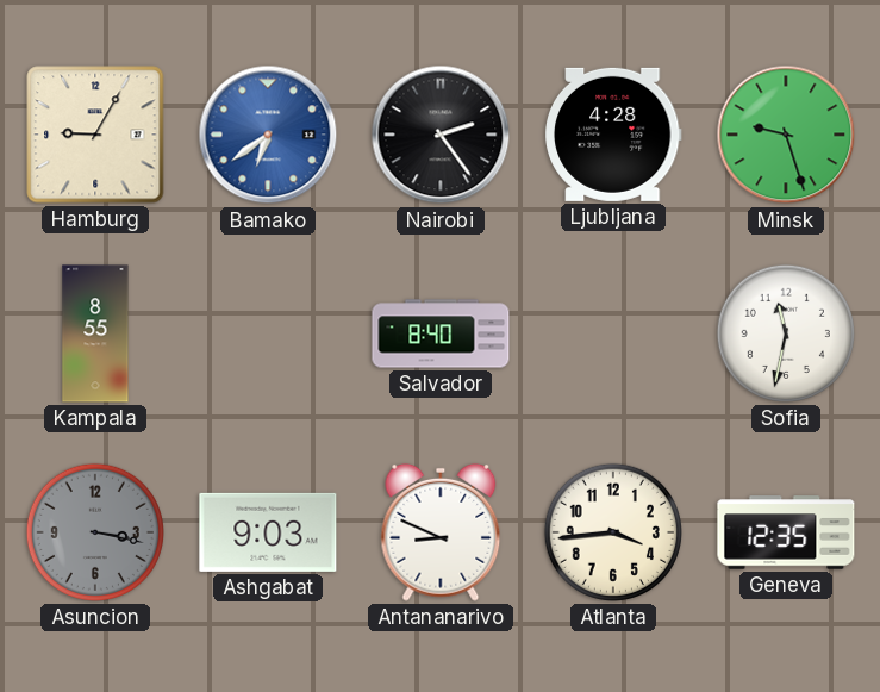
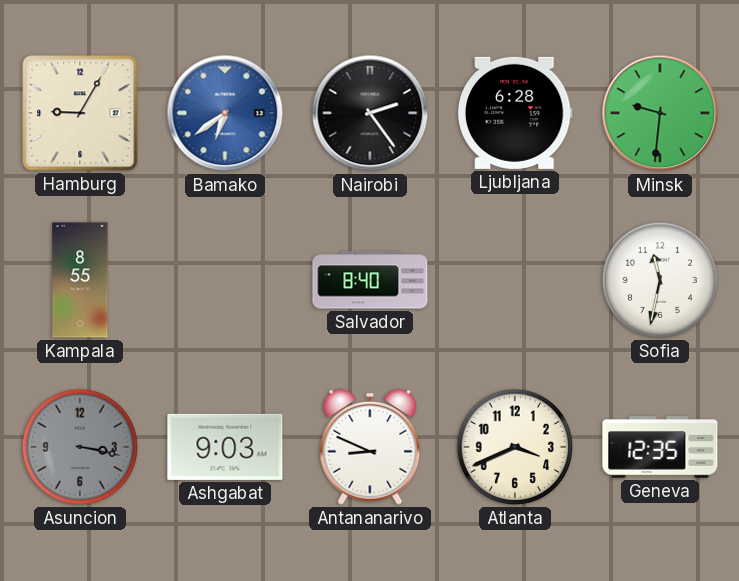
Ljubljana: 4:28 -> 6:28 (515, 113)
Minsk: 9:27 -> 9:31 (660, 113)
Atlanta: 3:44 -> 3:41 (515, 447)
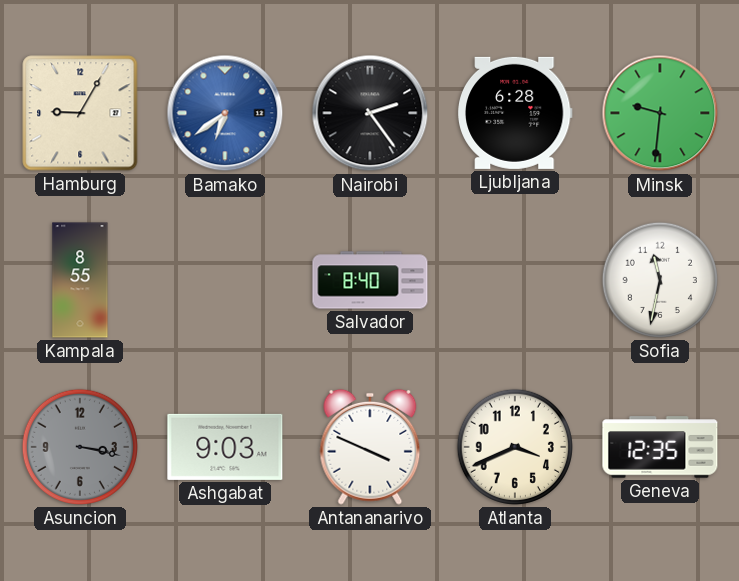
Antananarivo: 8:49 -> 3:49 (370, 447)
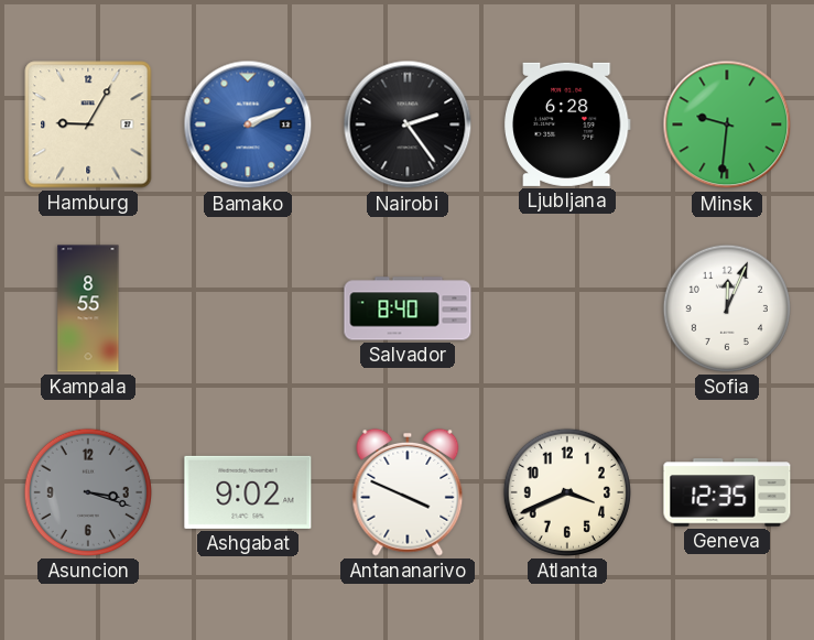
Bamako: 6:39 -> 2:11 (248, 124)
Sofia: 11:32 -> 12:04 (727, 308)
Asuncion: 3:17 -> 3:18 (88, 492)
Ashgabat: 9:03 -> 9:02 (248, 492)
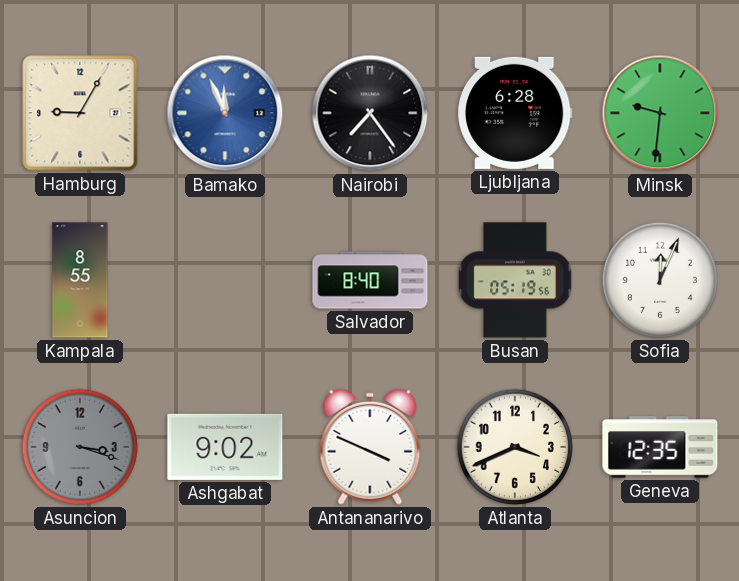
Bamako: 2:11 -> 11:56 (225, 113)
Nairobi: 2:24 -> 7:24 (370, 113)
Busan: none -> 05:19 (515, 280)
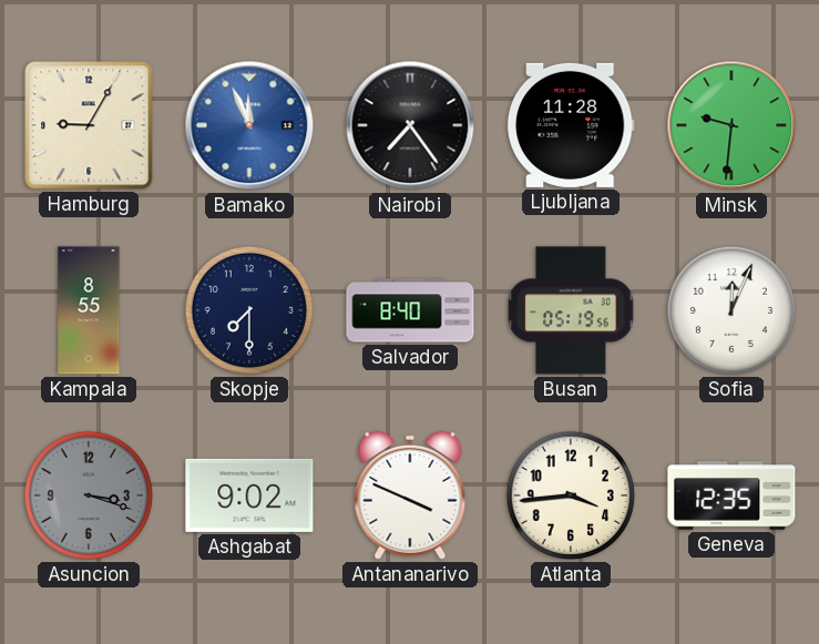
Ljubljana: 6:28 -> 11:28 (571, 125)
Skopje: none -> 7:30 (249, 310)
Atlanta: 3:41 -> 3:44 (571, 495)
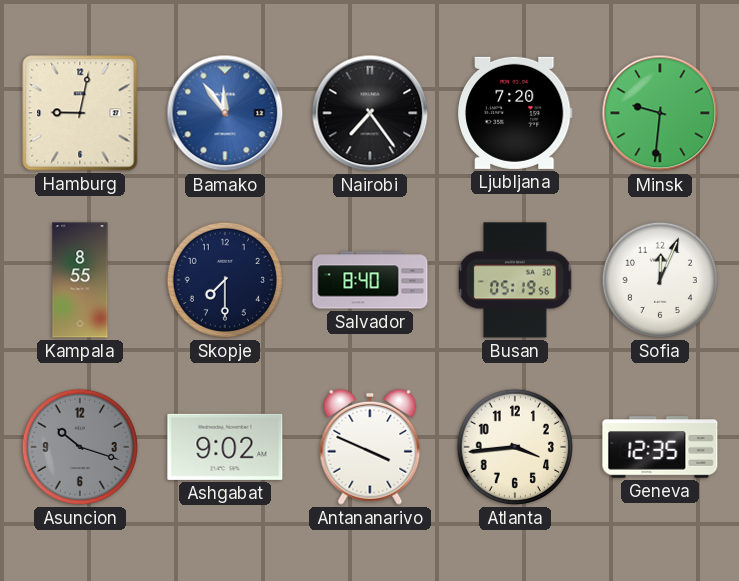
Hamburg: 9:05 -> 9:02 (80, 113)
Bamako: 11:56 -> 11:54 (225, 113)
Ljubljana: 11:28 -> 7:20 (515, 113)
Asuncion: 3:18 -> 10:18 (80, 447)
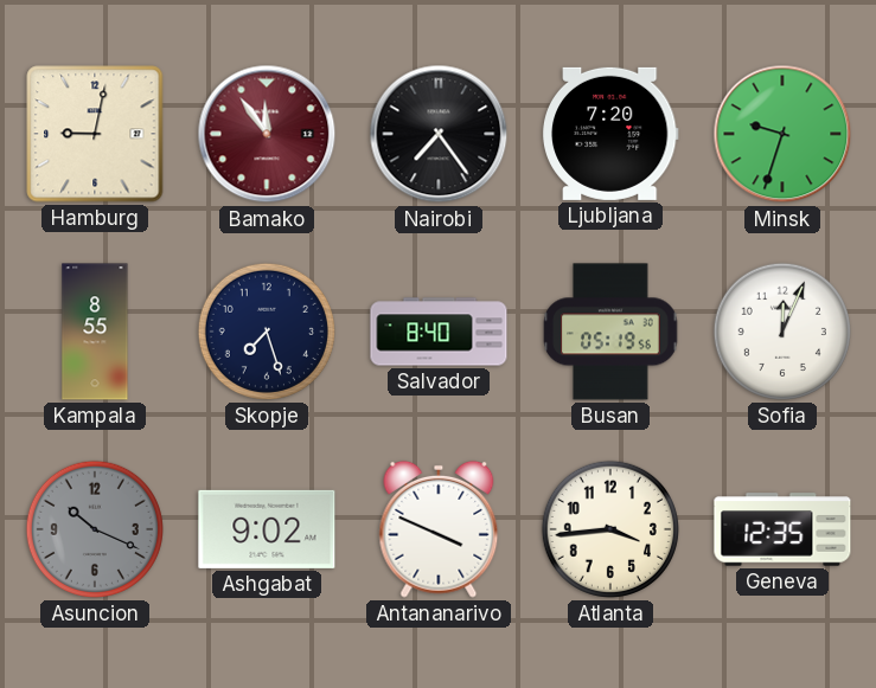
Bamako dial: blue -> burgundy (267, 134)
Minsk: 9:31 -> 9:33 (782, 134)
Skopje: 7:30 -> 7:27 (267, 332)
Asuncion: 10:18 -> 10:19 (95, 529)
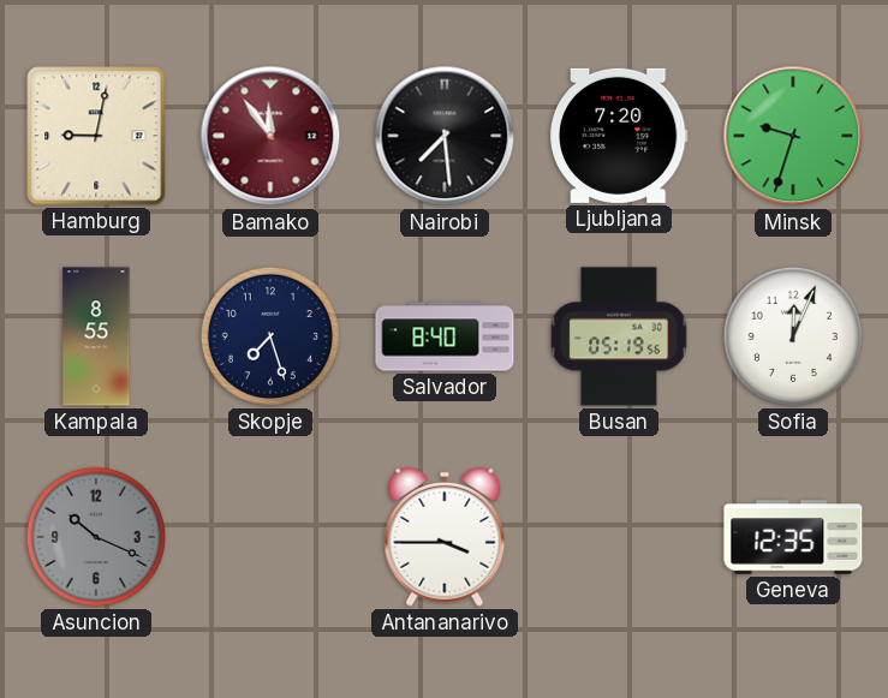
Nairobi: 7:24 -> 7:29 (445, 136)
Ashgabat: 9:02 -> none (267, 529)
Antananarivo: 3:49 -> 3:45 (445, 537)
Atlanta: 3:44 -> none (610, 529)
